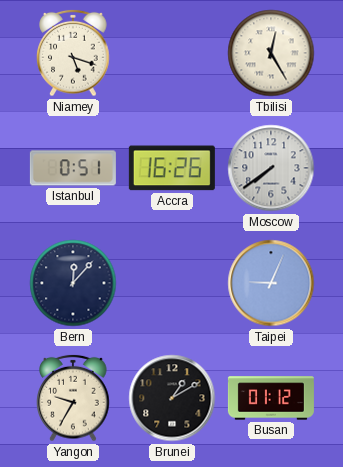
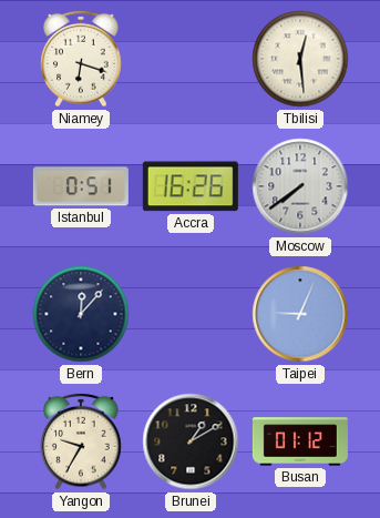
Niamey: 5:18 -> 6:18 (81, 59)
Tbilisi: 12:25 -> 12:29 (300, 59)
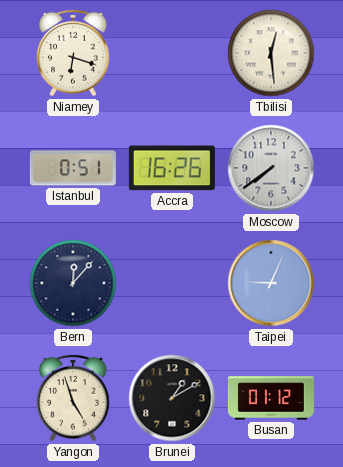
Yangon: 9:35 -> 4:57 (73, 398)
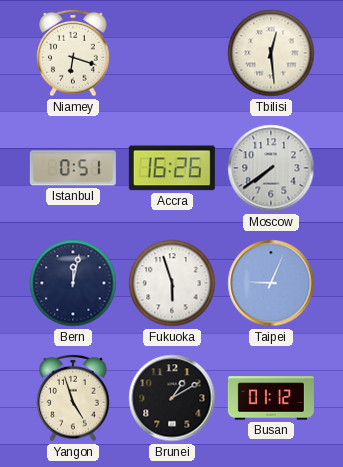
Bern: 12:07 -> 12:02 (73, 283)
Fukuoka: none -> 5:57 (172, 283)
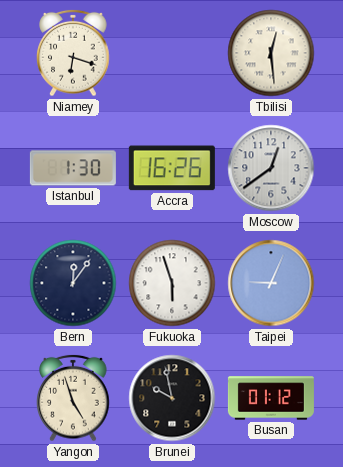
Istanbul: 0:51 -> 1:30 (73, 168)
Moscow: 7:39 -> 12:39 (271, 168)
Bern: 12:02 -> 12:06 (73, 283)
Brunei: 1:10 -> 9:58 (172, 398)
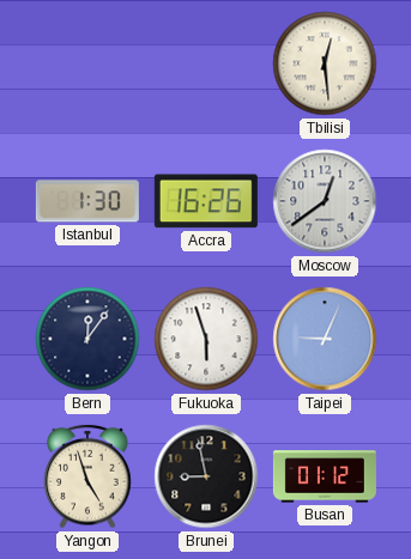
Niamey: 6:18 -> none (73, 53)
Brunei: 9:58 -> 8:58 (206, 476)
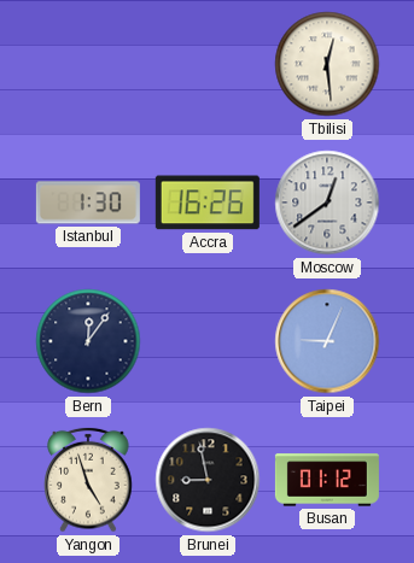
Fukuoka: 5:57 -> none (206, 339)
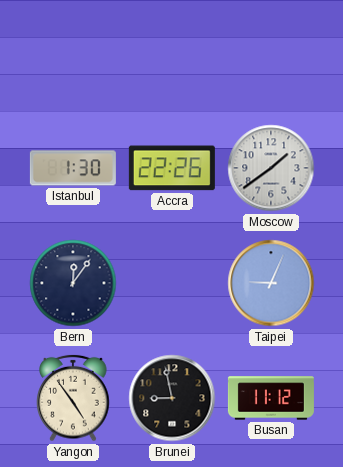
Tbilisi: 12:29 -> none (327, 64)
Accra: 16:26 -> 22:26 (172, 168)
Moscow: 12:39 -> 1:39 (271, 168)
Yangon: 4:57 -> 4:54 (73, 398)
Busan: 01:12 -> 11:12 (271, 398)
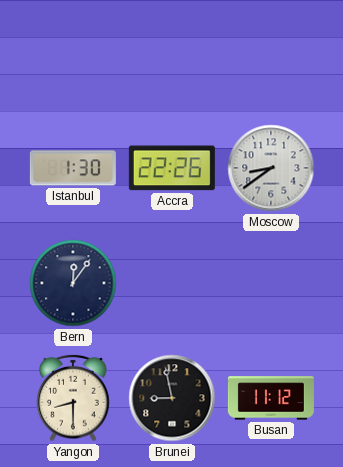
Moscow: 1:39 -> 8:39 (271, 168)
Taipei: 9:04 -> none (271, 283)
Yangon: 4:54 -> 8:30 (73, 398)
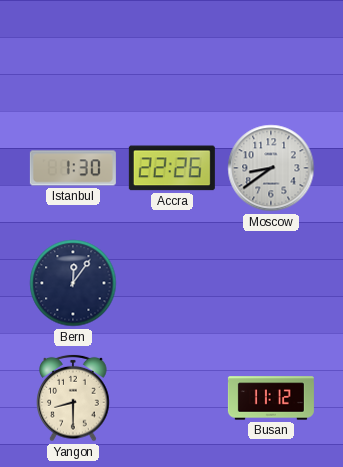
Brunei: 8:58 -> none (172, 398)
